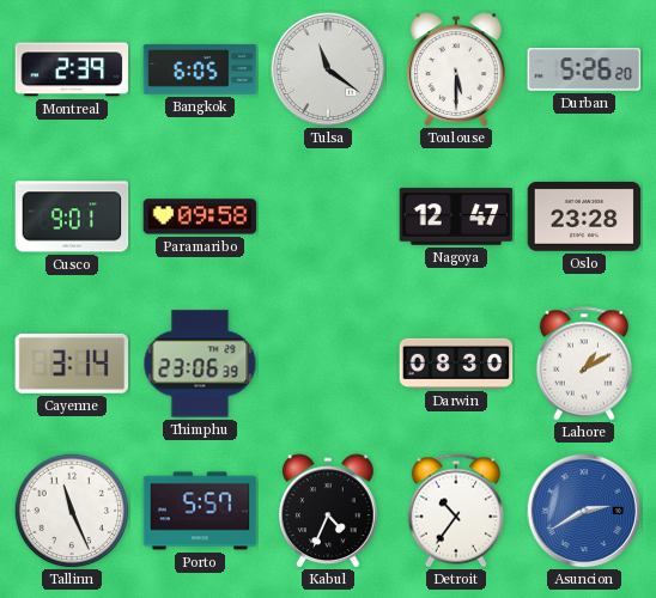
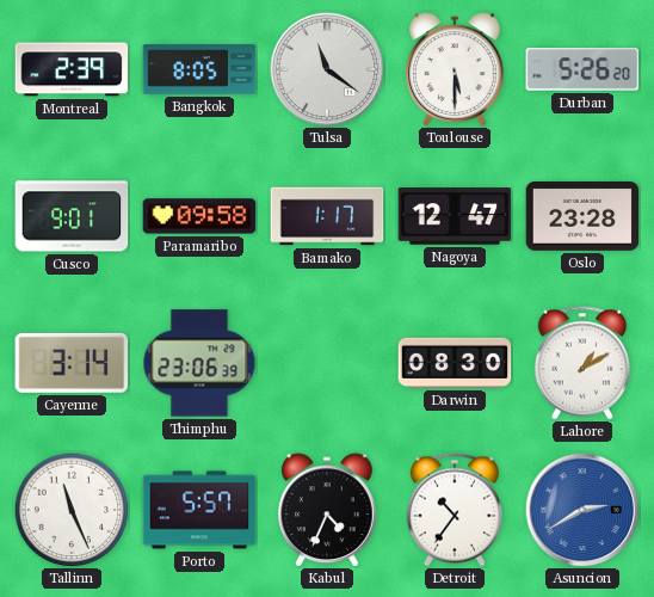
Bangkok: 6:05 -> 8:05 (199, 69)
Bamako: none -> 1:17 (327, 216)
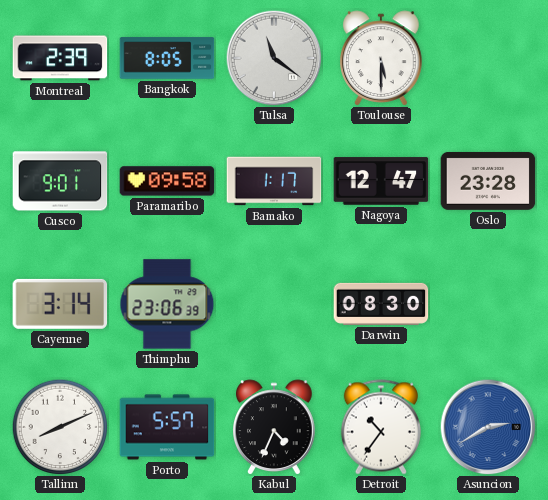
Durban: 5:26 -> none (582, 69)
Lahore: 1:10 -> none (582, 363)
Tallinn: 11:26 -> 8:11 (60, 427)
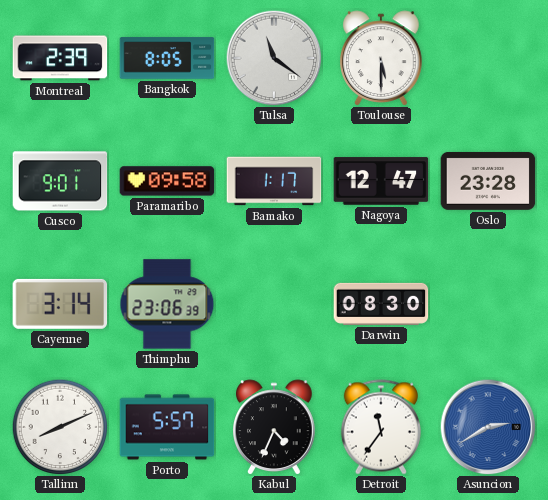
Detroit: 10:36 -> 11:36 (381, 427)
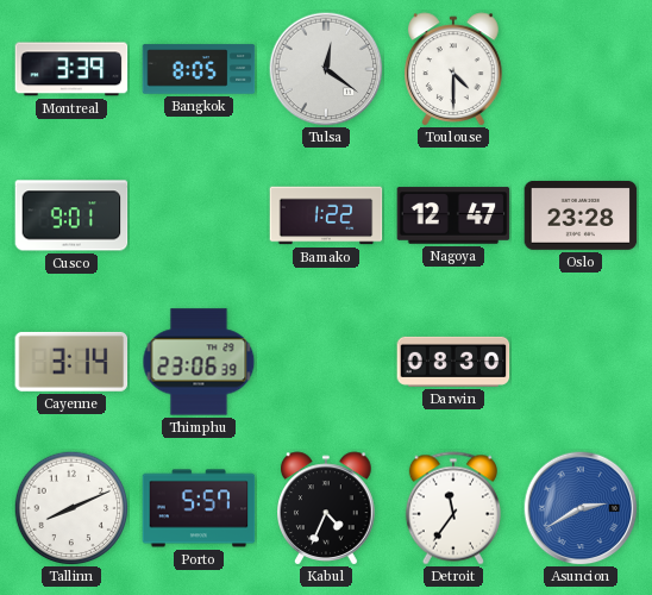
Montreal: 2:39 -> 3:39 (71, 69)
Tulsa: 11:21 -> 12:21 (326, 69)
Toulouse: 5:30 -> 4:30 (454, 69)
Paramaribo: 09:58 -> none (167, 181)
Bamako: 1:17 -> 1:22 (326, 215)
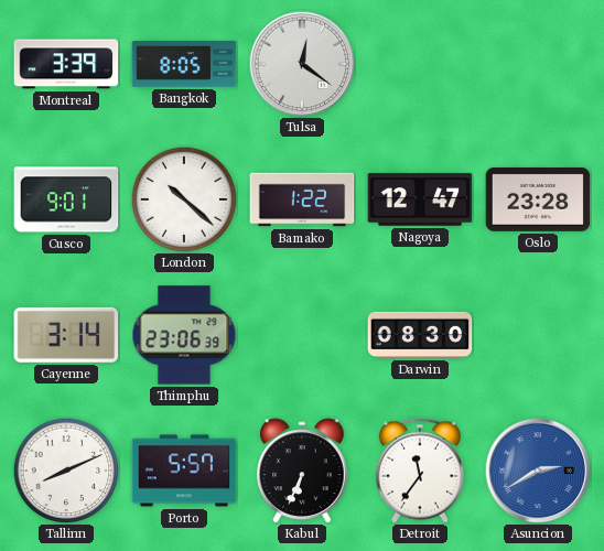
Toulouse: 4:30 -> none (454, 69)
London: none -> 10:22 (184, 199)
Kabul: 4:34 -> 6:34 (303, 471)
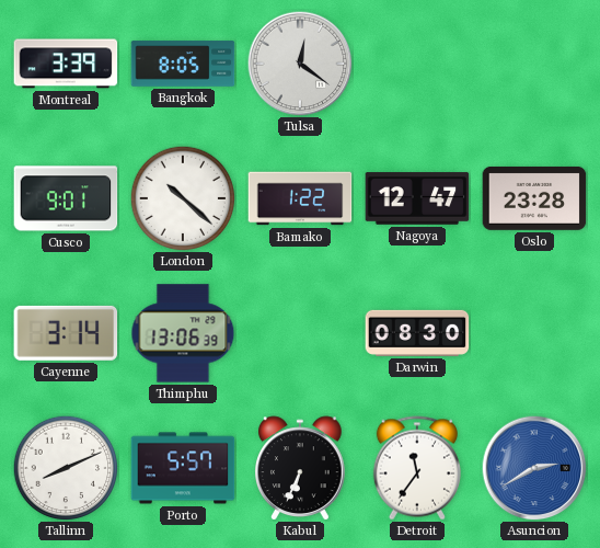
Thimphu: 23:06 -> 13:06 (183, 333)
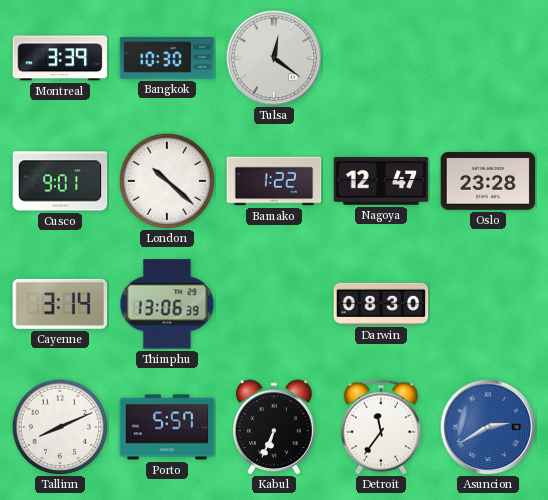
Bangkok: 8:05 -> 10:30 (167, 58)
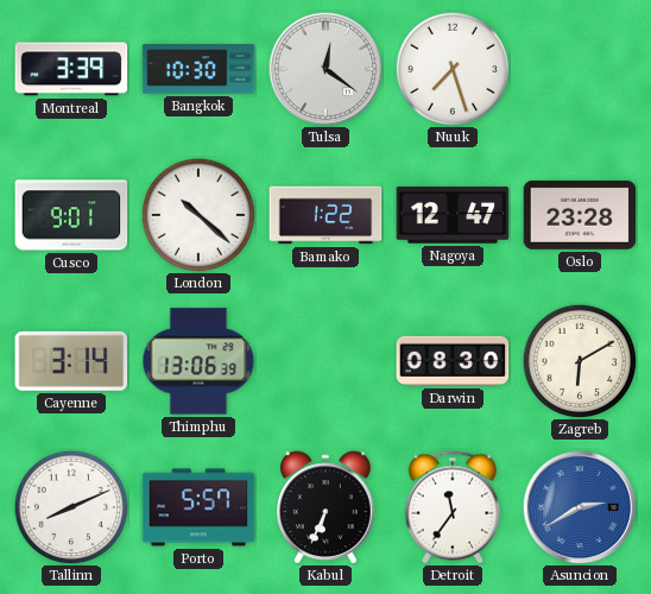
Nuuk: none -> 7:27 (453, 69)
Zagreb: none -> 6:10 (580, 361)
